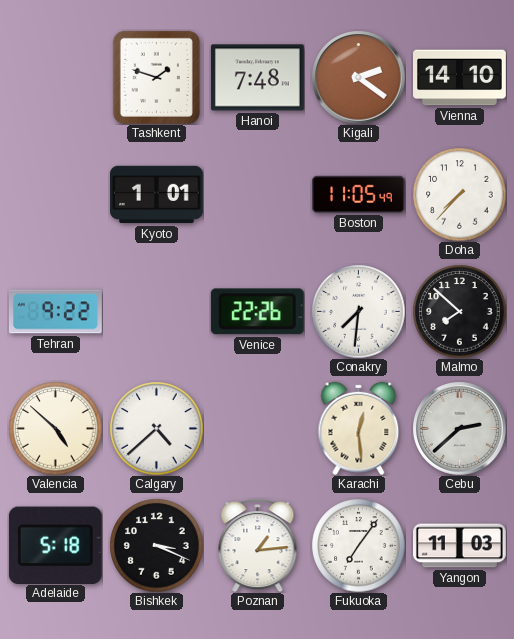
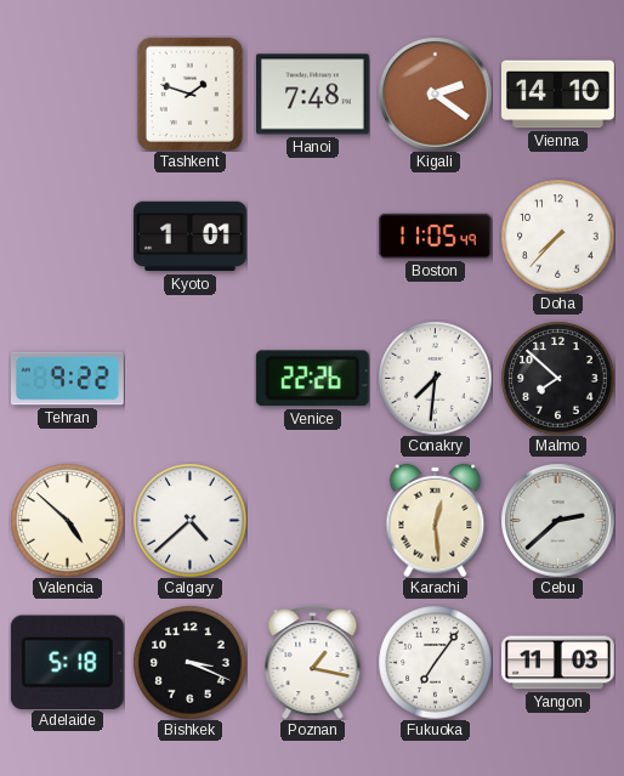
Poznan: 1:14 -> 1:17 (313, 662)
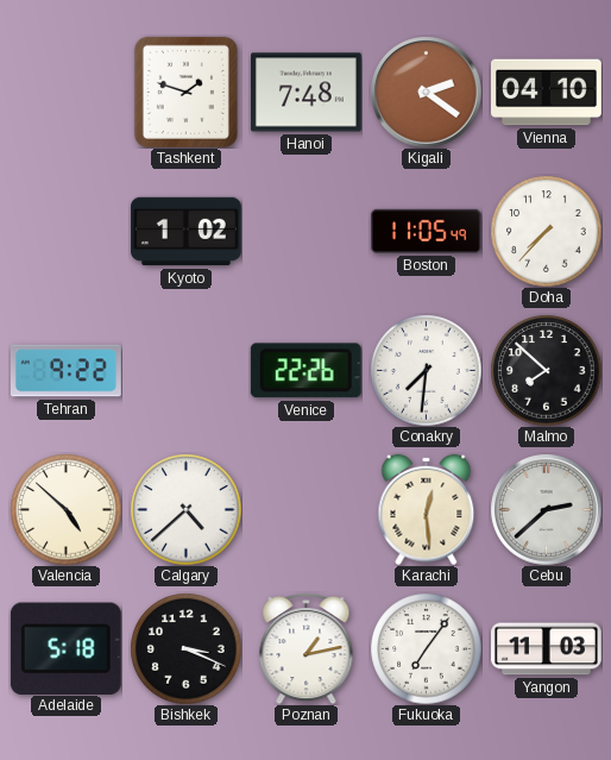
Vienna: 14:10 -> 04:10 (547, 93)
Kyoto: 1:01 -> 1:02 (187, 232)
Poznan: 1:17 -> 1:13 (307, 648)
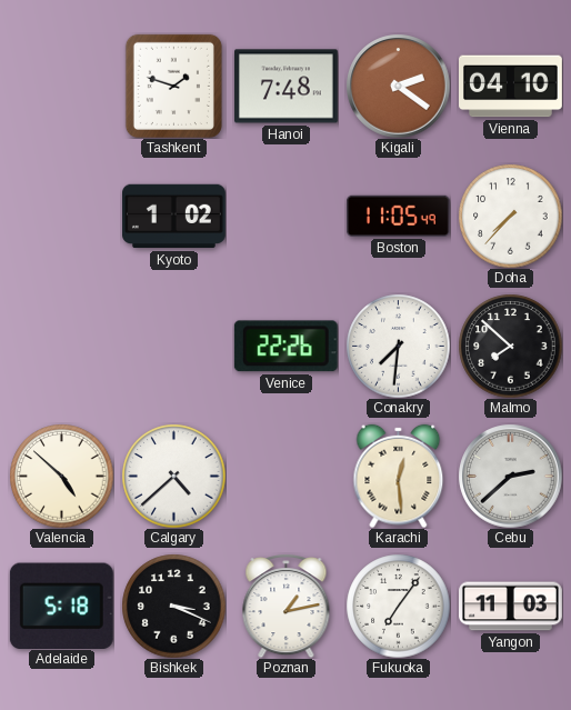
Tehran: 9:22 -> none (65, 371)
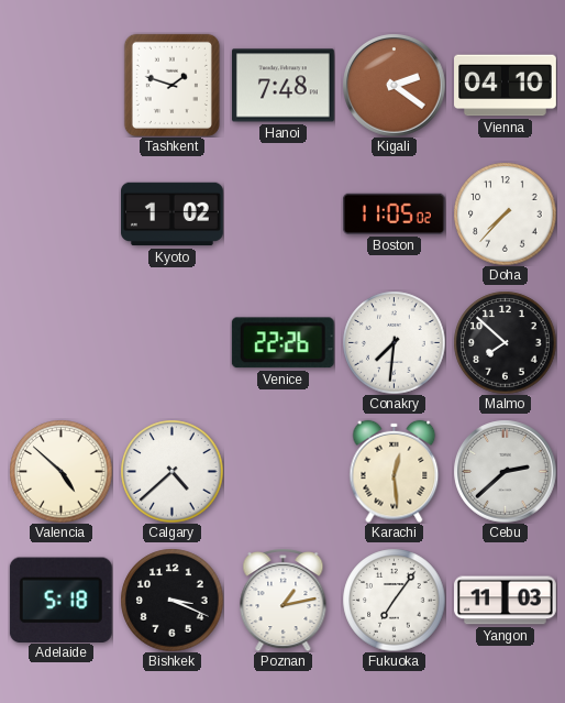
Boston: 11:05:49 -> 11:05:02 (394, 213)
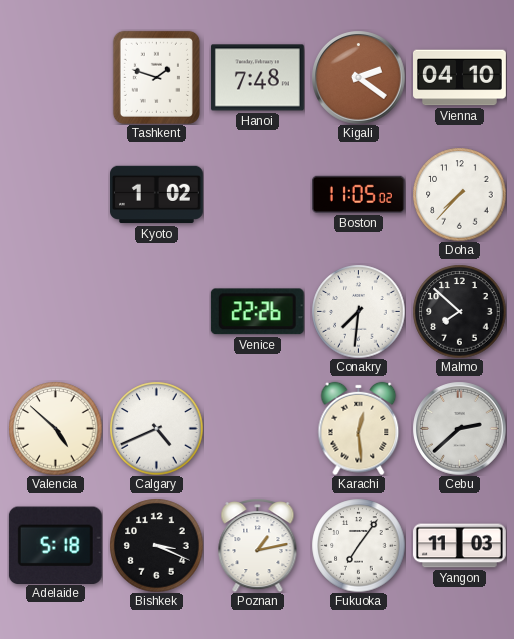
Calgary: 4:38 -> 4:41 (156, 428)
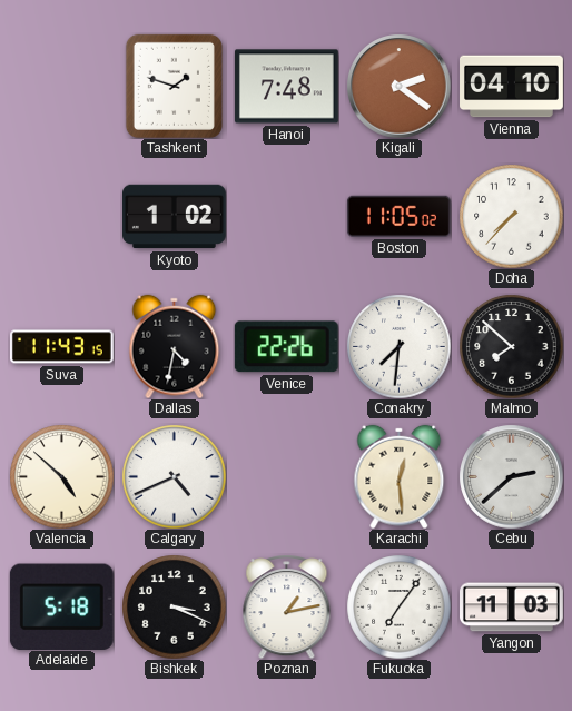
Suva: none -> 11:43 (62, 347)
Dallas: none -> 4:32 (175, 346)
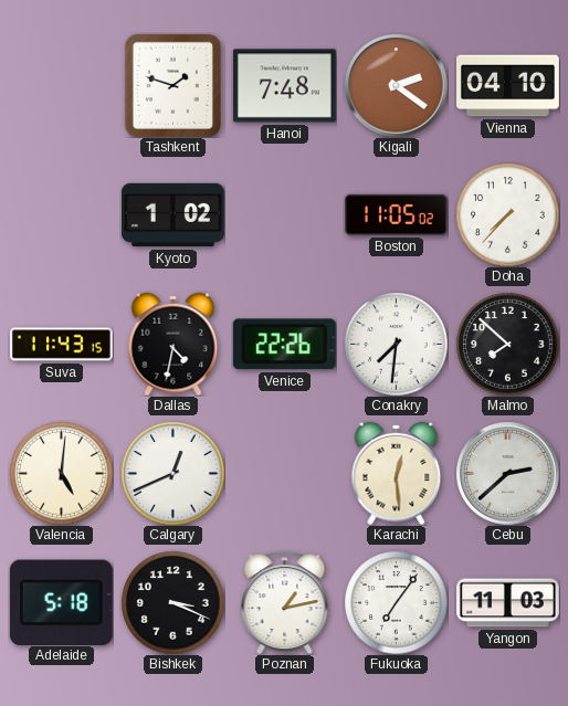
Valencia: 4:52 -> 5:01 (61, 473)
Calgary: 4:41 -> 12:41 (172, 473)
